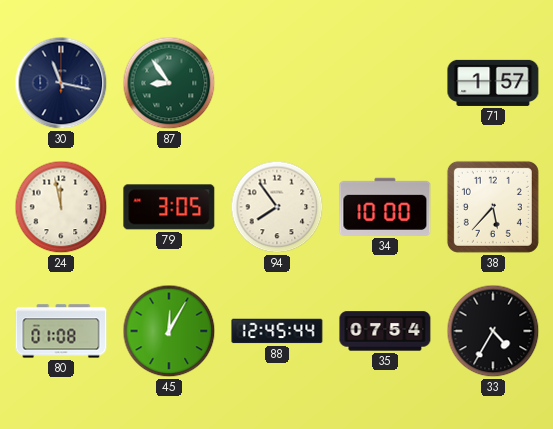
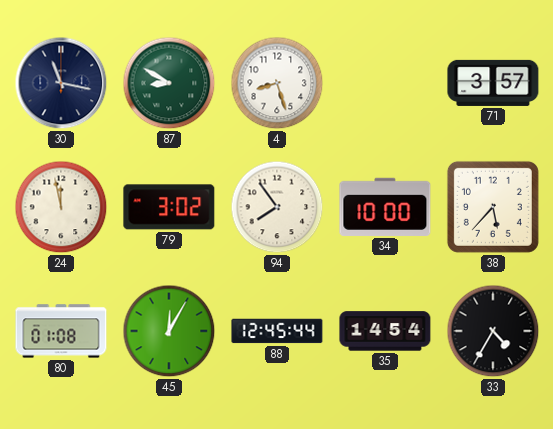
87: 8:54 -> 8:50 (169, 83)
4: none -> 8:27 (277, 83)
71: 1:57 -> 3:57 (493, 83)
79: 3:05 -> 3:02 (169, 207)
35: 07:54 -> 14:54 (385, 331)
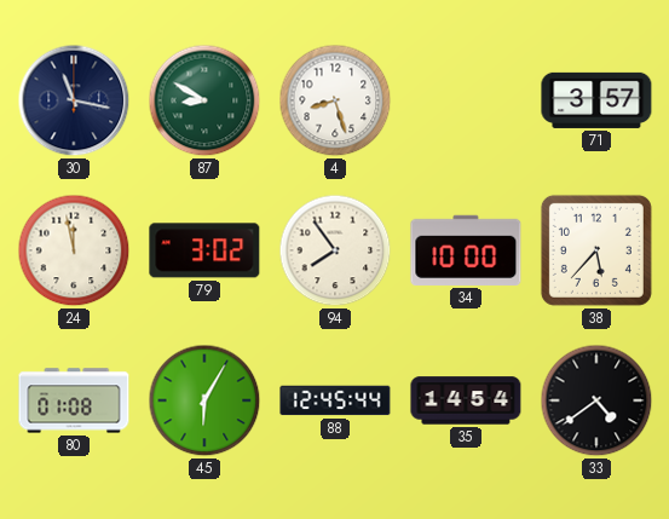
45: 12:05 -> 6:05 (204, 400)
33: 4:35 -> 4:39 (596, 400)
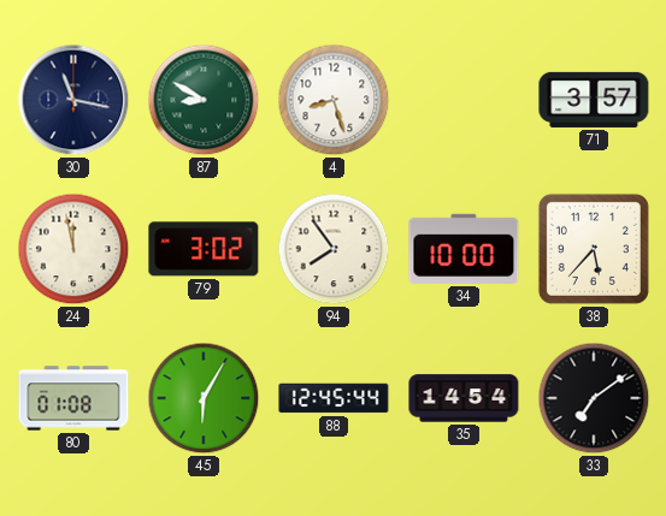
33: 4:39 -> 7:09 (594, 398)
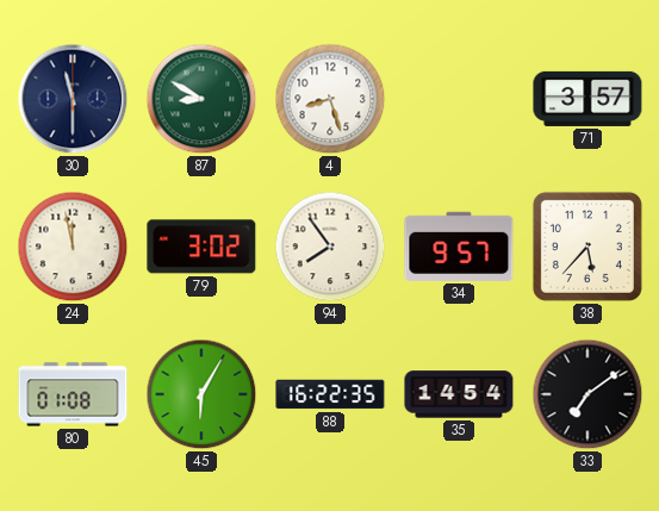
30: 11:17 -> 11:30 (73, 99)
34: 10:00 -> 9:57 (459, 247)
88: 12:45 -> 16:22 (330, 394)
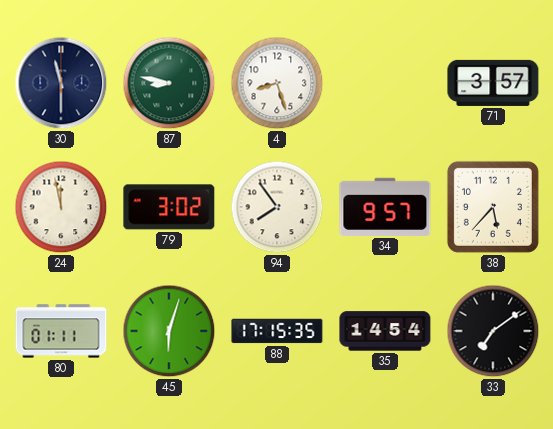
87: 8:50 -> 8:47 (169, 83)
80: 01:08 -> 01:11 (61, 331)
45: 6:05 -> 6:03 (169, 331)
88: 16:22 -> 17:15 (277, 331)
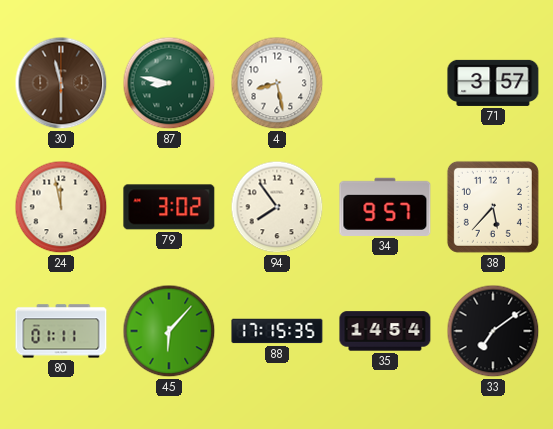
30 dial: navy -> brown (61, 83)
4: 8:27 -> 8:28 (277, 83)
45: 6:03 -> 6:07 (169, 331)
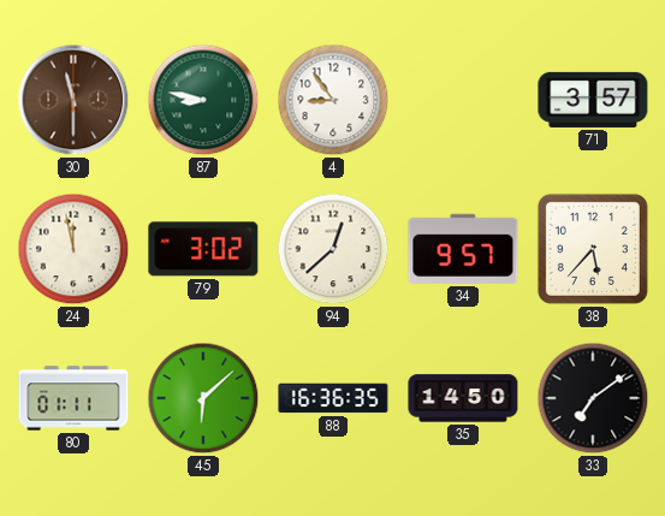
4: 8:28 -> 8:54 (333, 100)
94: 7:54 -> 12:38 (333, 249)
45: 6:07 -> 6:08 (203, 398)
88: 17:15 -> 16:36 (333, 398)
35: 14:54 -> 14:50 (463, 398)
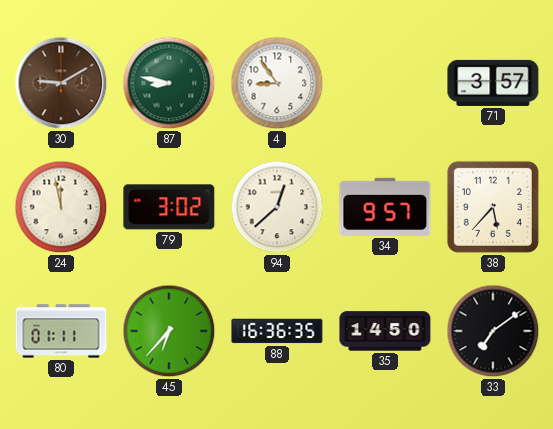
30: 11:30 -> 9:10 (61, 83)
45: 6:08 -> 6:37 (169, 331)
